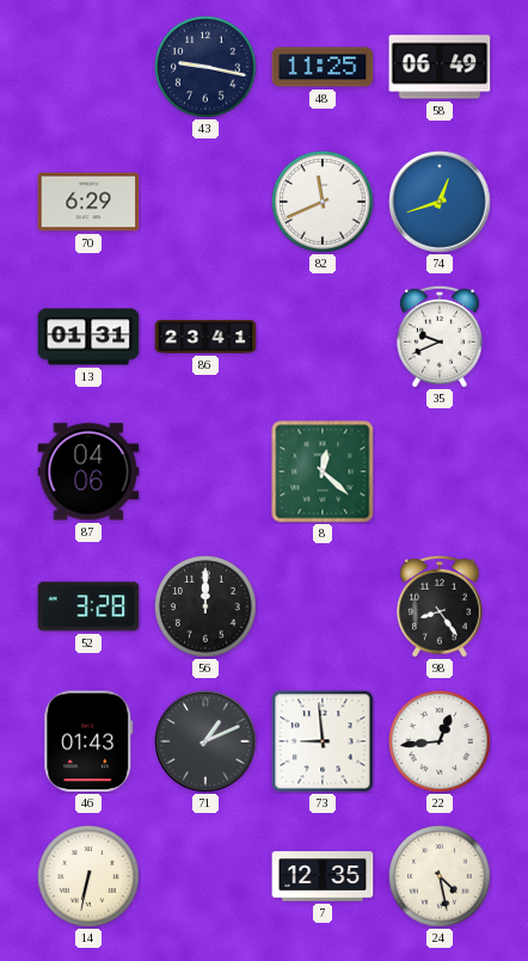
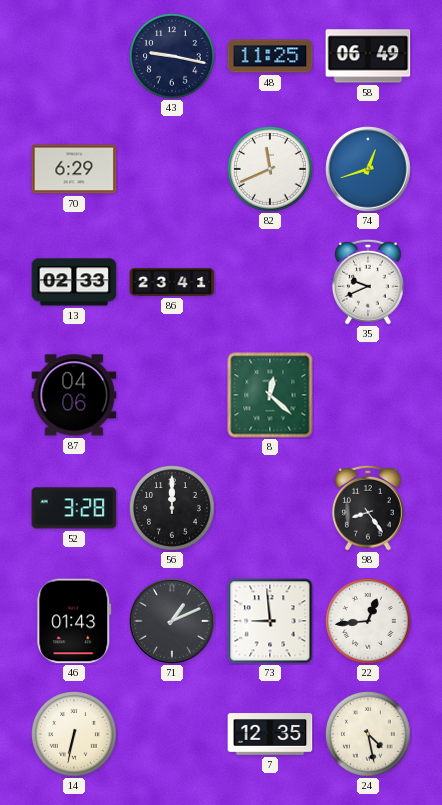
13: 01:31 -> 02:33 (74, 282)
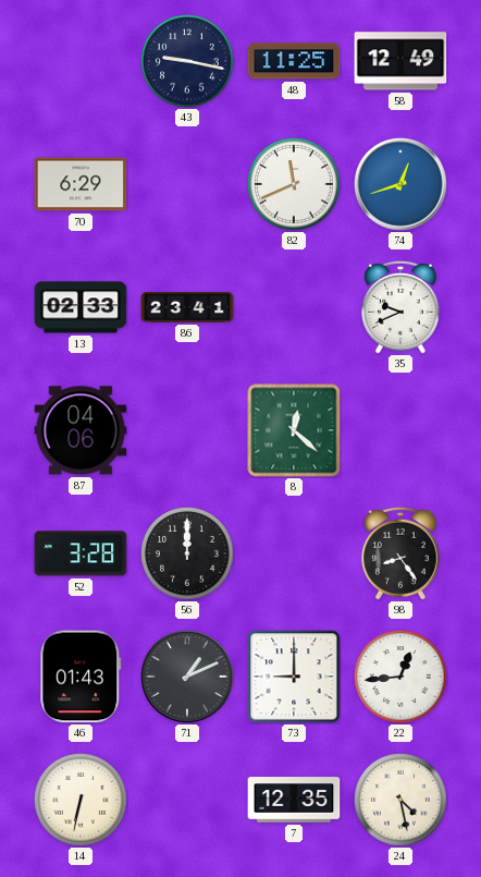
58: 06:49 -> 12:49 (400, 61)
73: 8:59 -> 9:00 (294, 677)
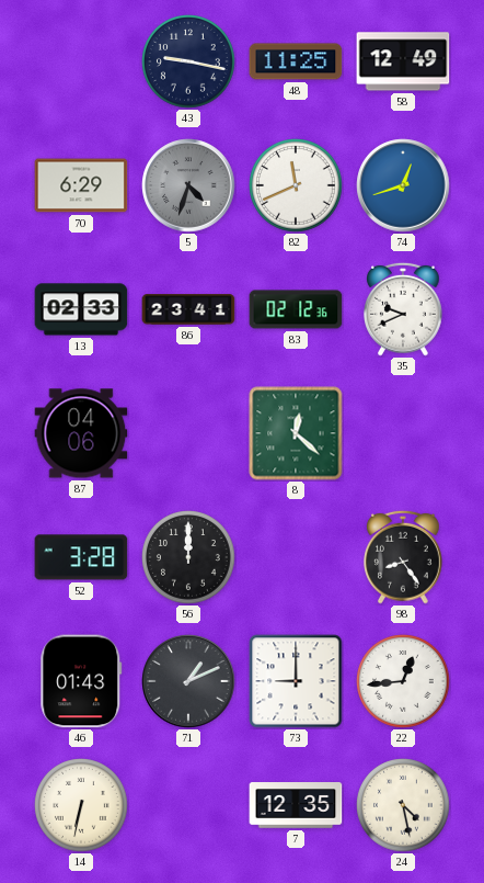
5: none -> 4:33 (188, 185)
83: none -> 02:12 (296, 309)
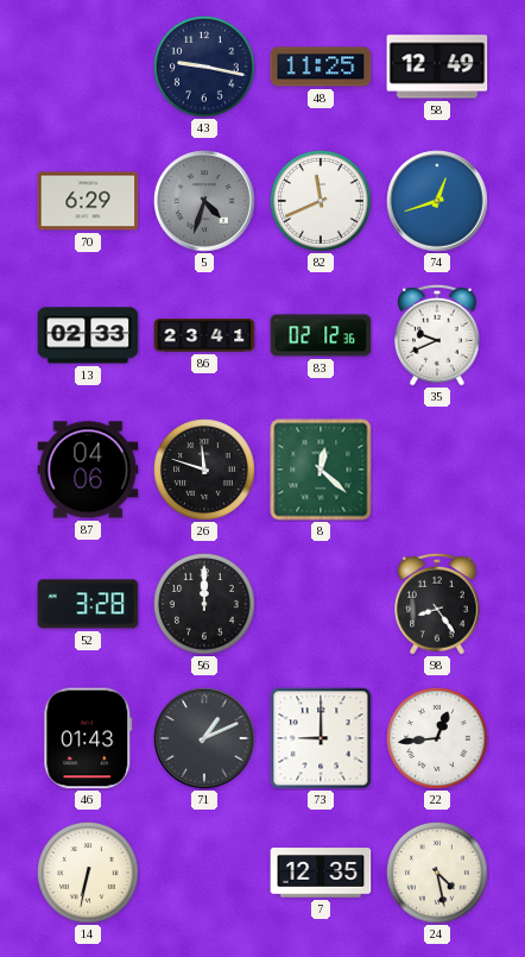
26: none -> 11:48 (205, 471)
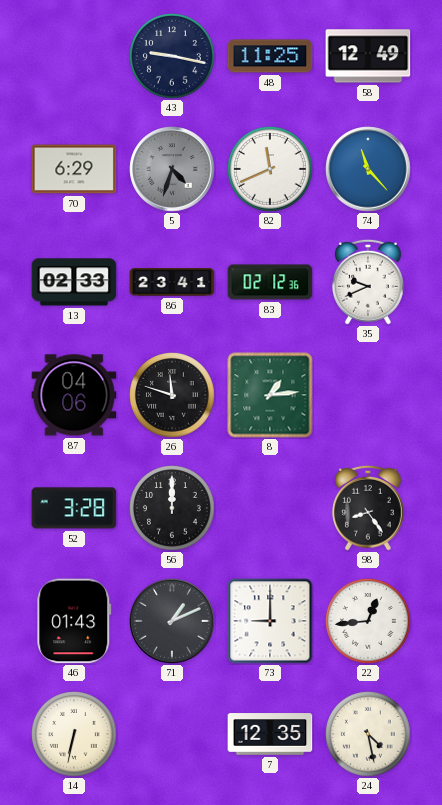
74: 12:42 -> 11:23 (368, 169)
8: 12:22 -> 1:14 (270, 395)
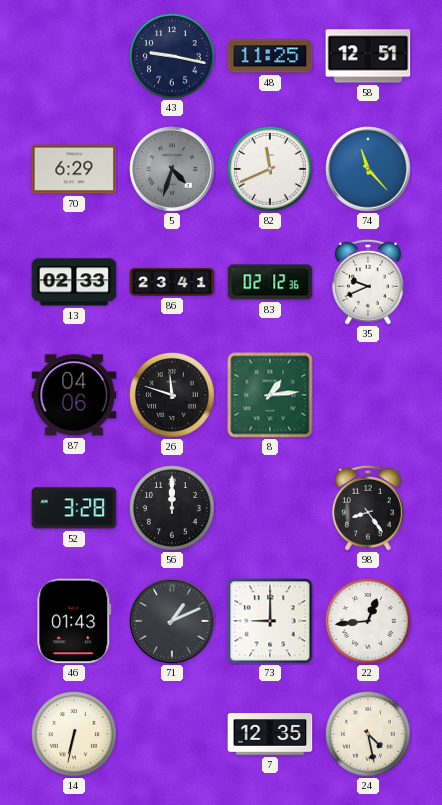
58: 12:49 -> 12:51 (368, 56)
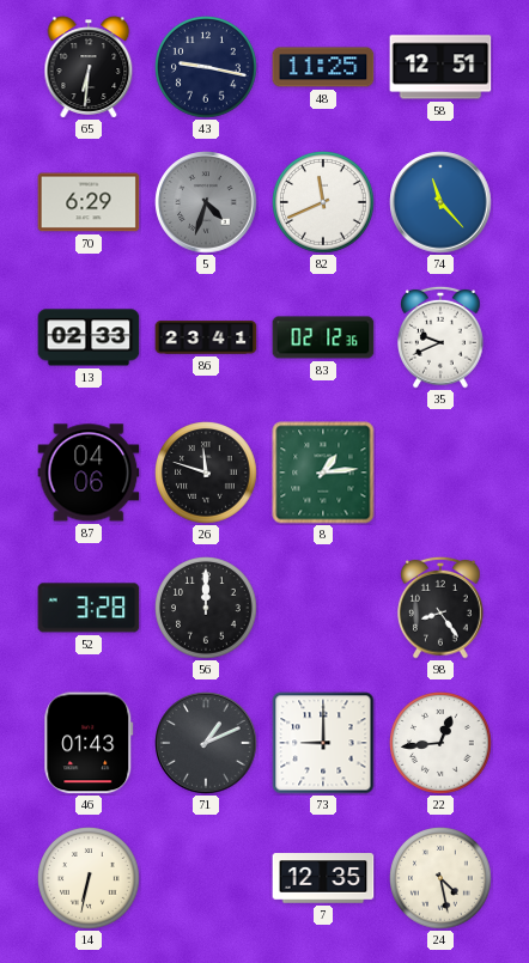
65: none -> 6:31 (89, 67)
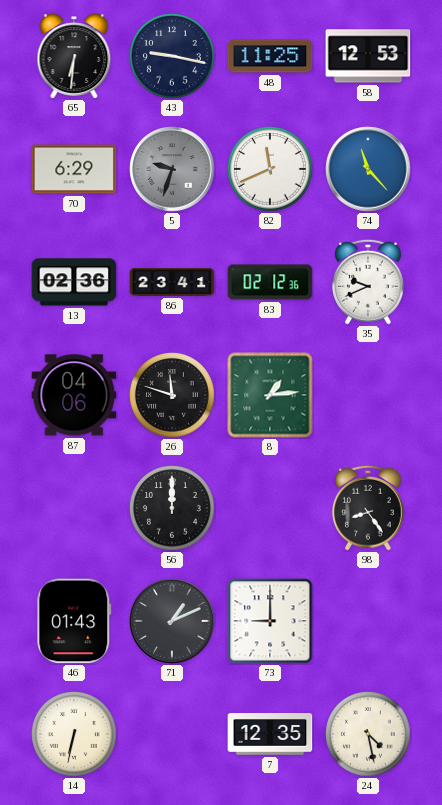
58: 12:51 -> 12:53 (368, 56)
5: 4:33 -> 9:33 (172, 169)
13: 02:33 -> 02:36 (74, 282)
52: 3:28 -> none (89, 608)
22: 12:44 -> none (442, 744)
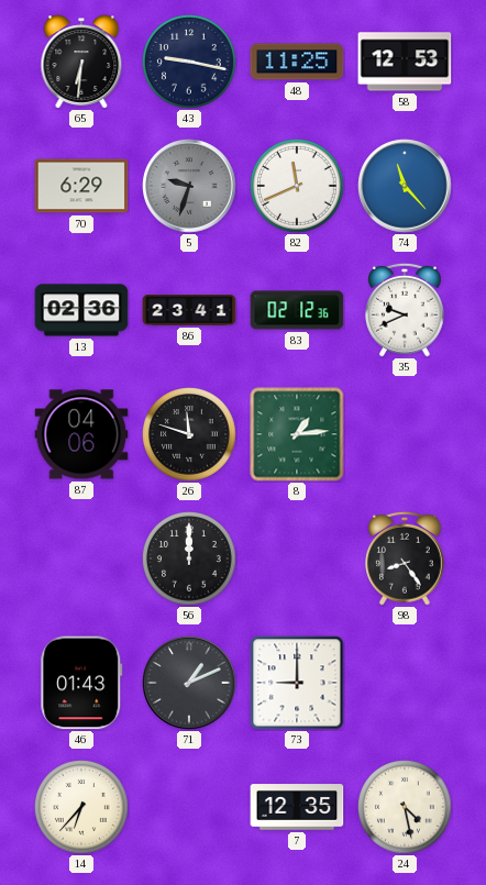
14: 6:32 -> 6:37 (82, 808)
